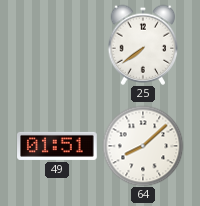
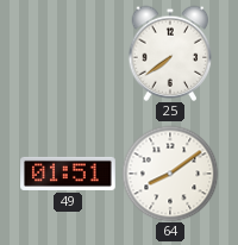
64: 8:08 -> 8:09 (170, 174)
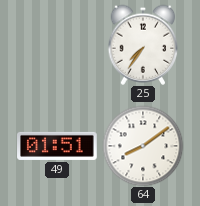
25: 7:39 -> 7:36 (143, 45)
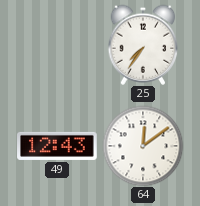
49: 01:51 -> 12:43 (57, 146)
64: 8:09 -> 12:09 (143, 146)
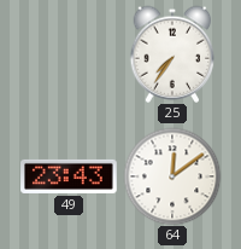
49: 12:43 -> 23:43 (69, 176)
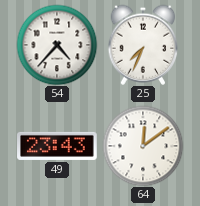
54: none -> 4:37 (57, 45)
25: 7:36 -> 7:34 (143, 45)
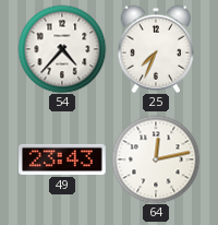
64: 12:09 -> 12:13 (156, 159)
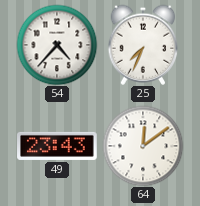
64: 12:13 -> 12:09 (143, 146)
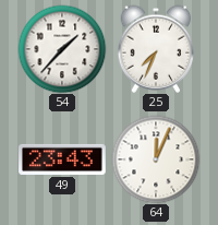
54: 4:37 -> 1:37 (62, 49)
64: 12:09 -> 12:04 (156, 159)
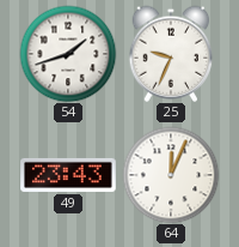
54: 1:37 -> 1:42 (68, 54)
25: 7:34 -> 9:34 (171, 54)
